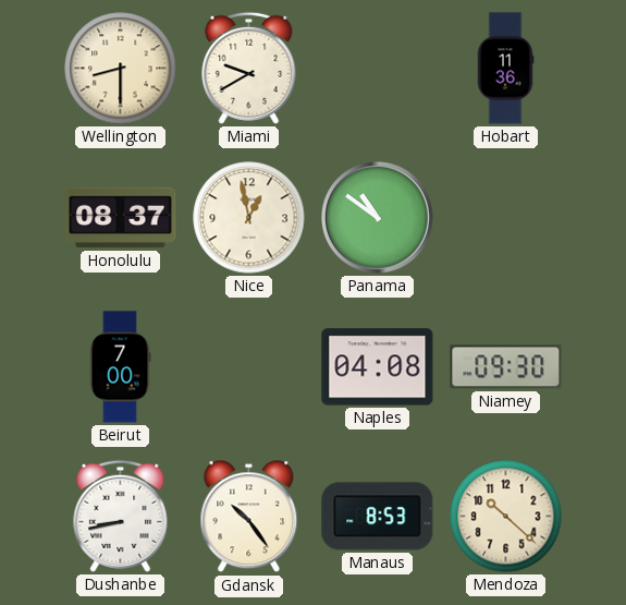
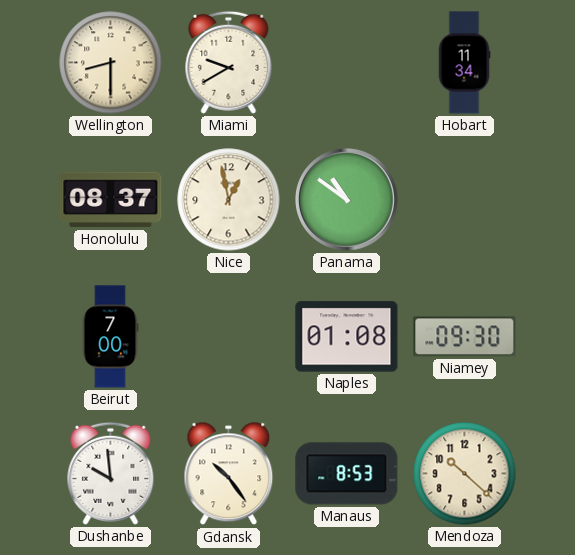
Hobart: 11:36 -> 11:34 (464, 63)
Naples: 04:08 -> 01:08 (347, 337)
Dushanbe: 8:43 -> 9:59 (111, 473)
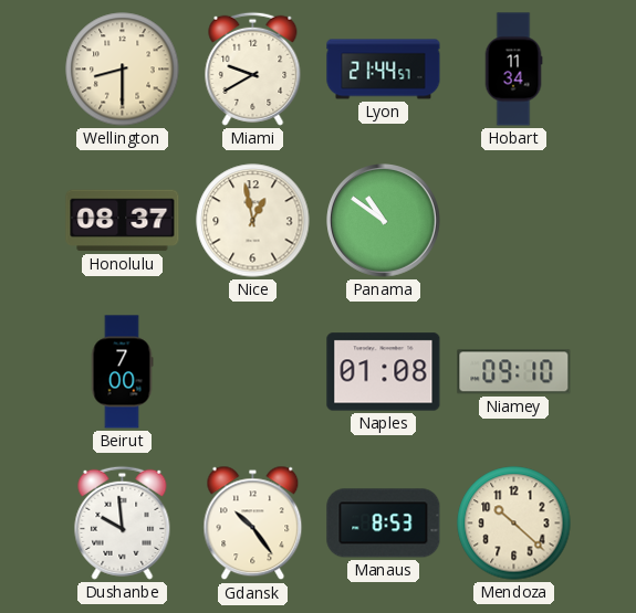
Lyon: none -> 21:44 (384, 70)
Niamey: 09:30 -> 09:10 (514, 372)
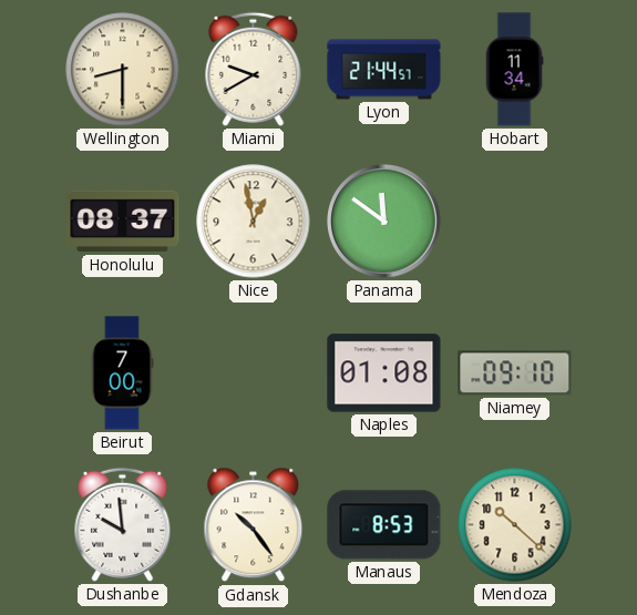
Panama: 10:51 -> 11:51 (384, 222)
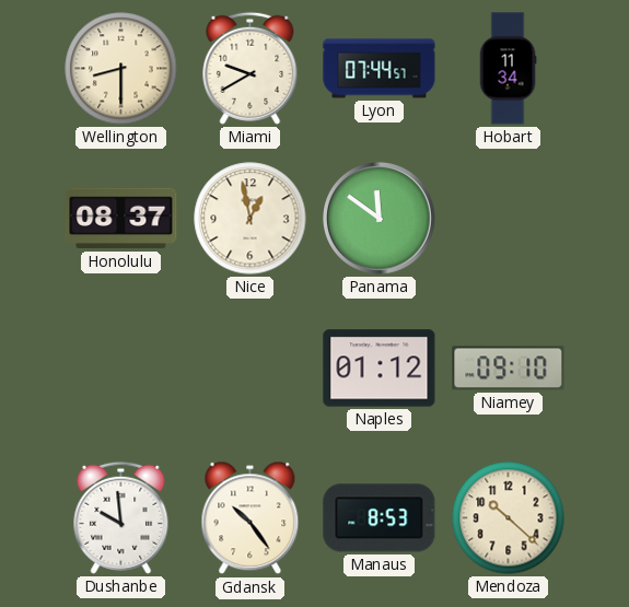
Lyon: 21:44 -> 07:44 (380, 69)
Beirut: 7:00 -> none (122, 373)
Naples: 01:08 -> 01:12 (380, 369)
